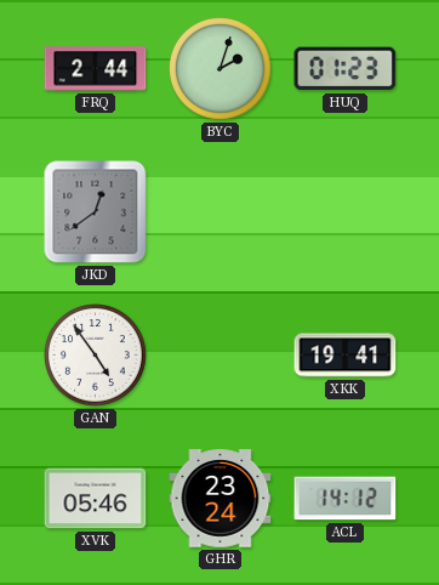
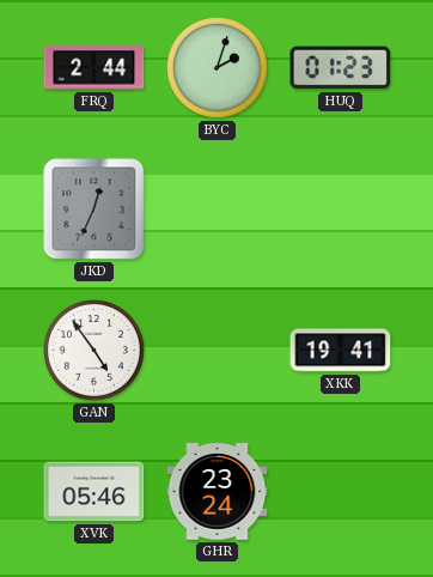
JKD: 12:39 -> 12:34 (94, 209)
ACL: 14:12 -> none (346, 499)
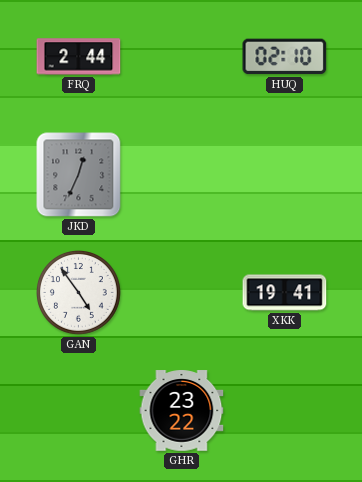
BYC: 2:03 -> none (218, 68)
HUQ: 01:23 -> 02:10 (285, 57)
XVK: 05:46 -> none (94, 492)
GHR: 23:24 -> 23:22 (182, 411)
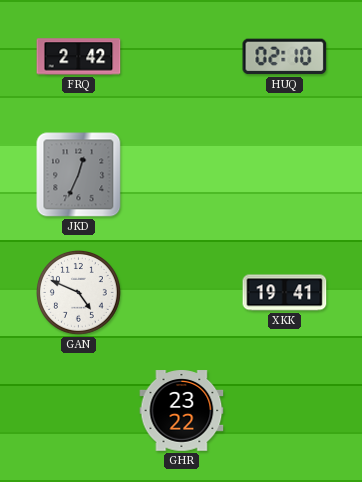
FRQ: 2:44 -> 2:42 (79, 57)
GAN: 4:54 -> 4:49 (79, 293)
